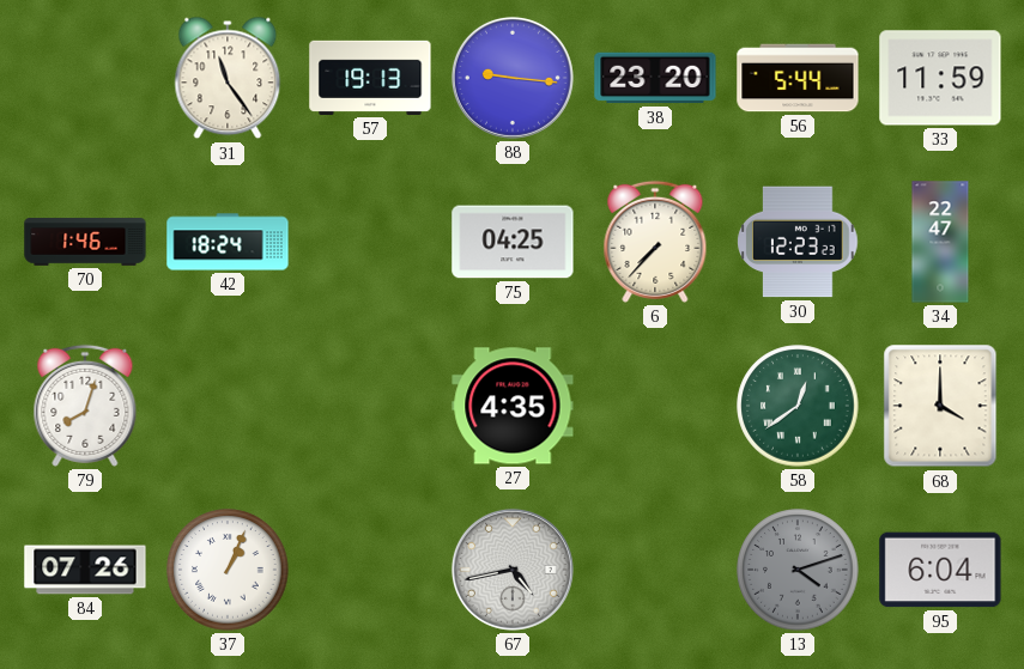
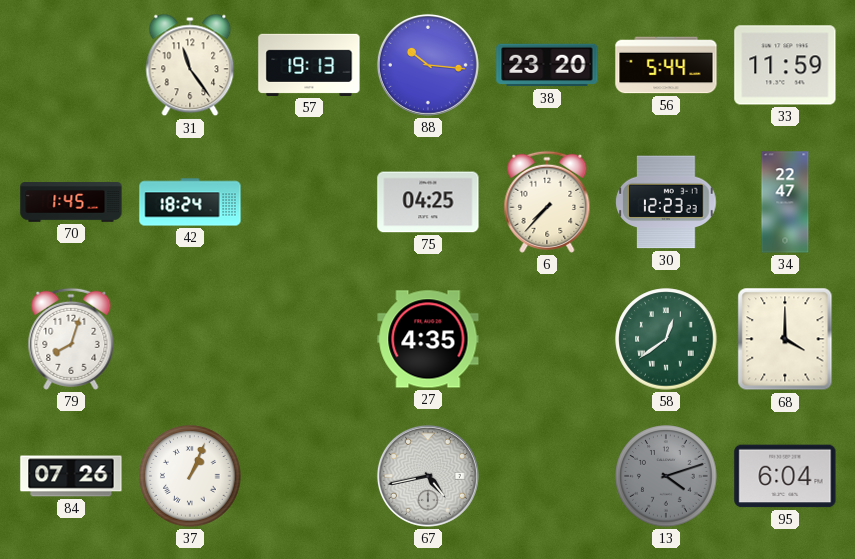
88: 9:16 -> 10:16 (428, 65)
70: 1:46 -> 1:45 (71, 202)
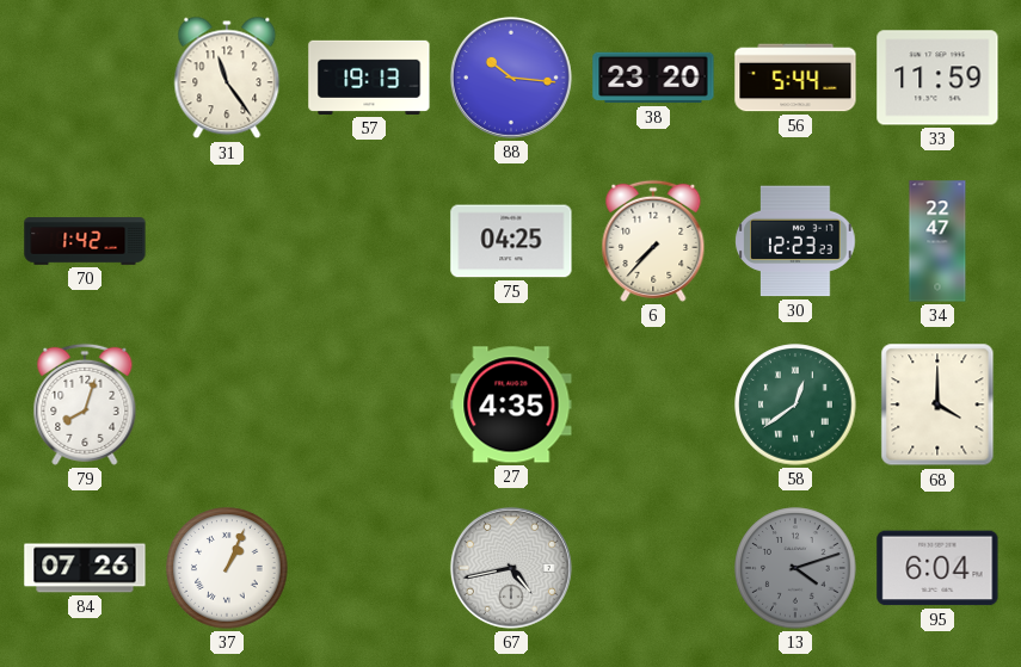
70: 1:45 -> 1:42 (85, 241)
42: 18:24 -> none (190, 202)
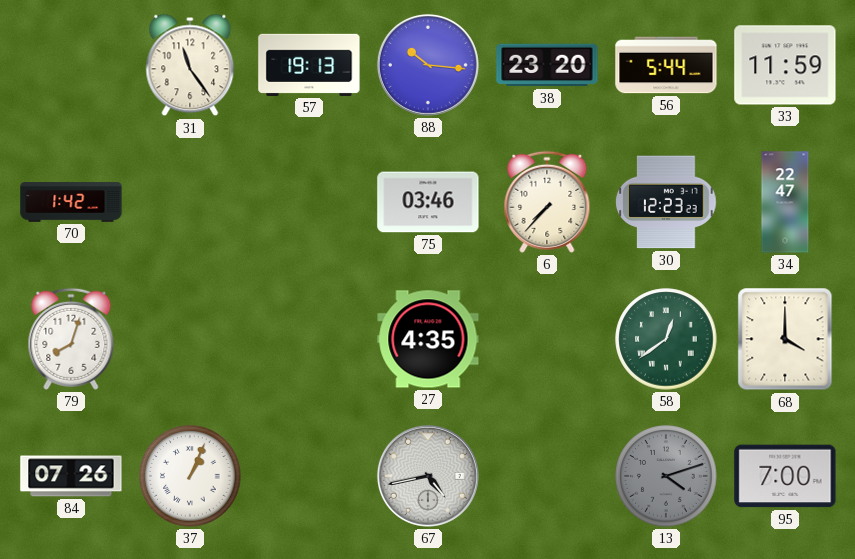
75: 04:25 -> 03:46 (428, 202)
95: 6:04 -> 7:00 (785, 476)
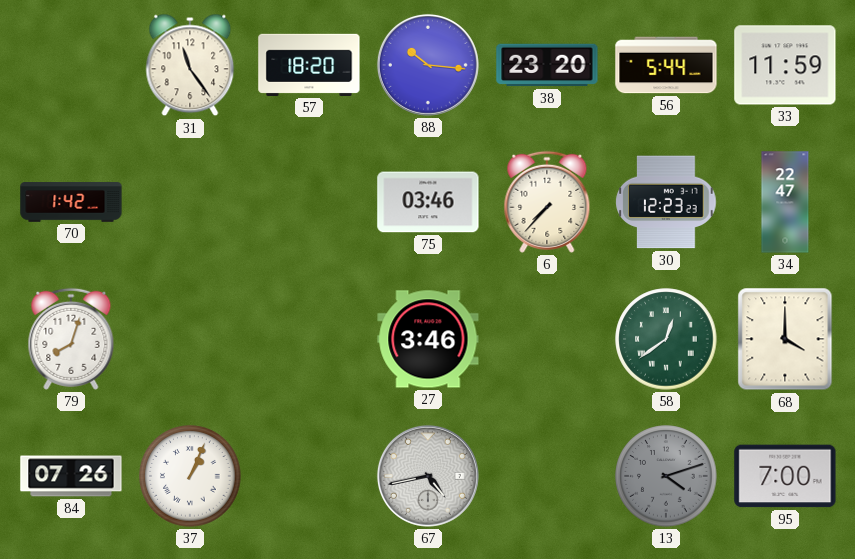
57: 19:13 -> 18:20 (309, 65)
27: 4:35 -> 3:46 (428, 339)
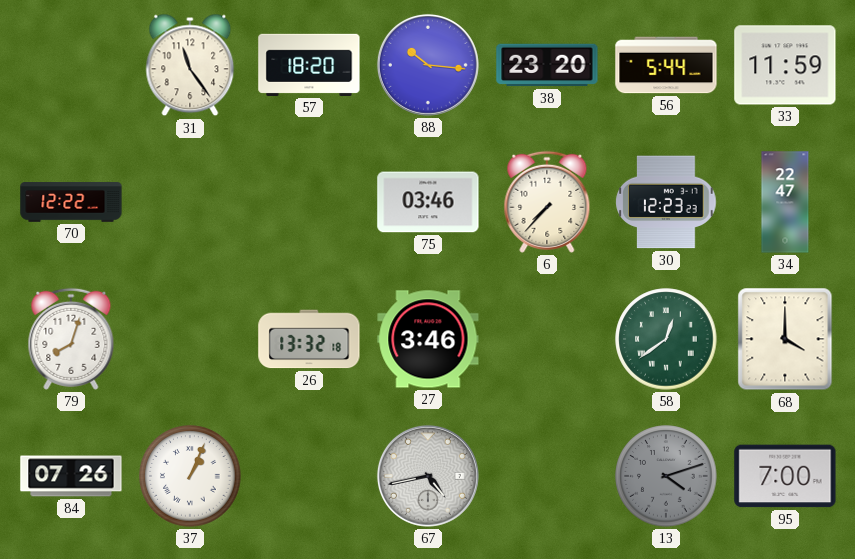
70: 1:42 -> 12:22 (71, 202)
26: none -> 13:32 (309, 339)
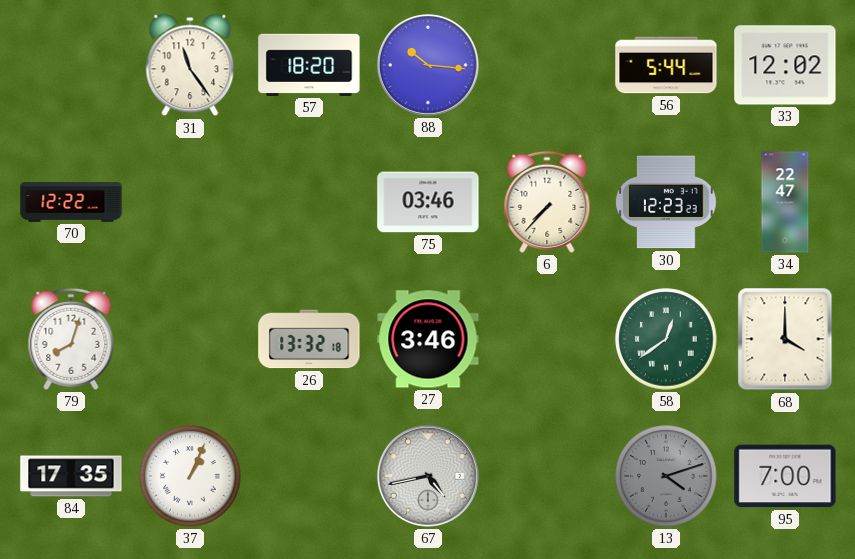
38: 23:20 -> none (547, 65)
33: 11:59 -> 12:02 (785, 65)
84: 07:26 -> 17:35 (71, 476)
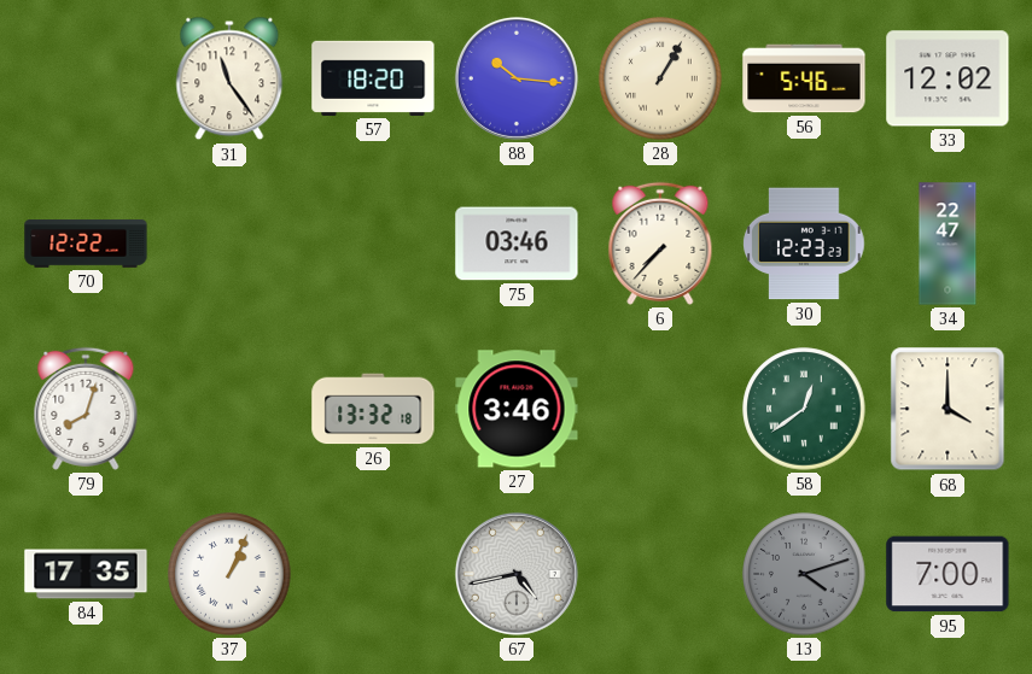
28: none -> 1:05 (660, 78)
56: 5:44 -> 5:46 (804, 78)
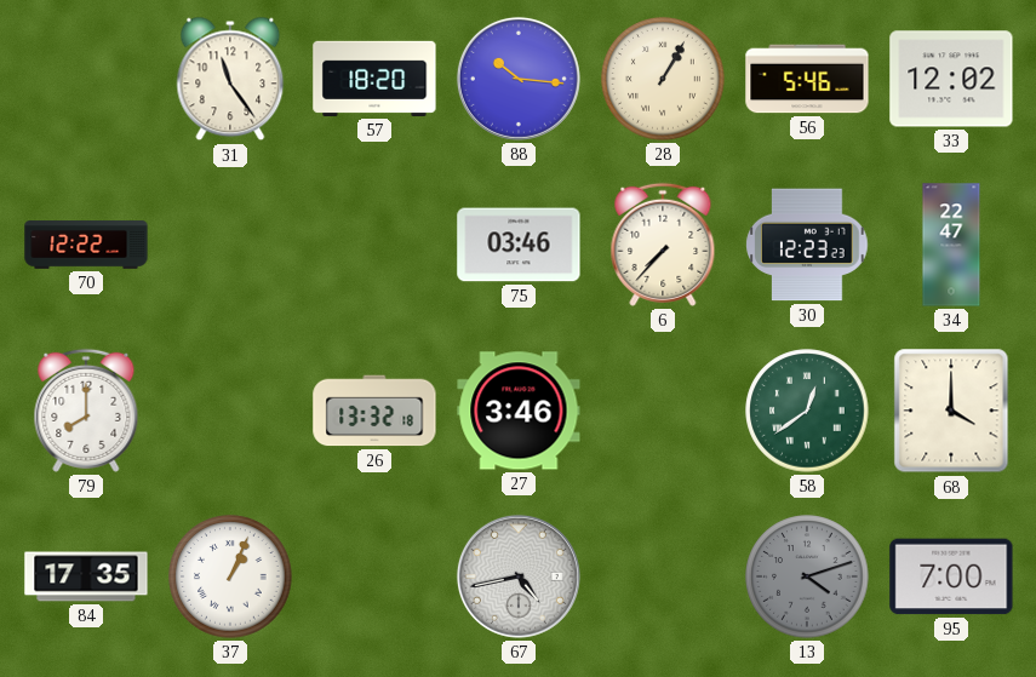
79: 8:03 -> 8:00 (86, 411)
